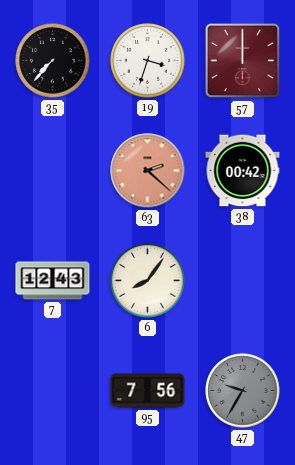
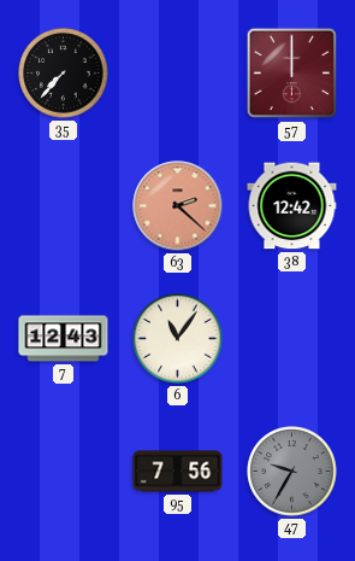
19: 3:33 -> none (148, 61)
38: 00:42 -> 12:42 (292, 206)
6: 8:06 -> 11:06 (178, 339)
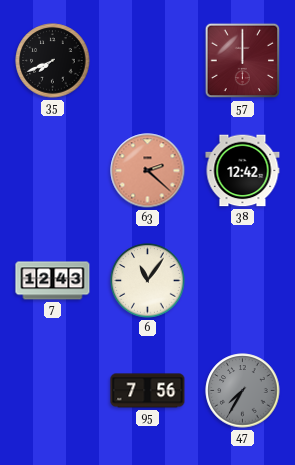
35: 7:37 -> 7:41 (53, 61)
47: 9:35 -> 7:35 (243, 391)
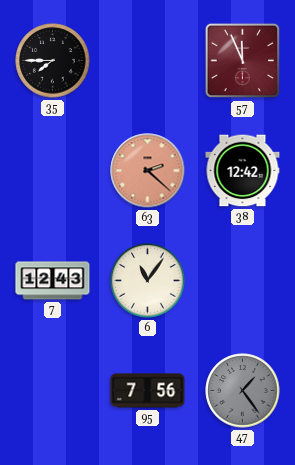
35: 7:41 -> 7:45 (53, 61)
57: 12:00 -> 11:56 (243, 61)
47: 7:35 -> 1:24 (243, 391)
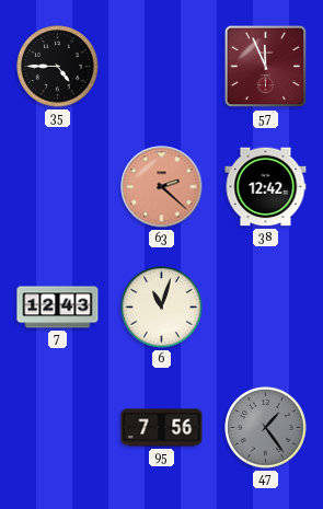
35: 7:45 -> 4:45 (58, 67)
6: 11:06 -> 11:03 (162, 308)
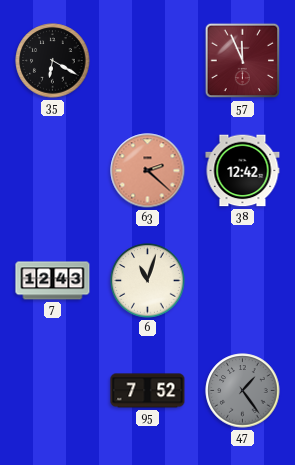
35: 4:45 -> 6:20 (53, 61)
95: 7:56 -> 7:52 (148, 391)
